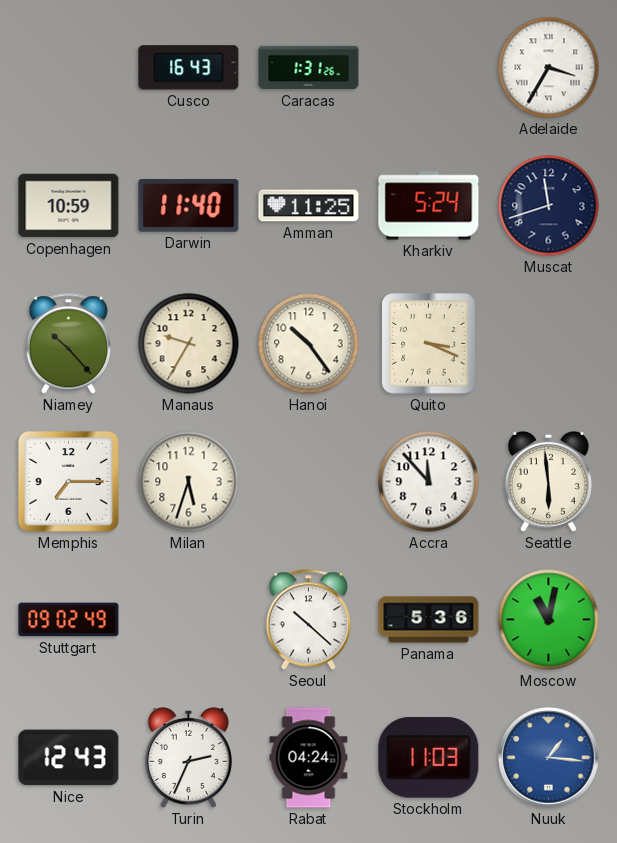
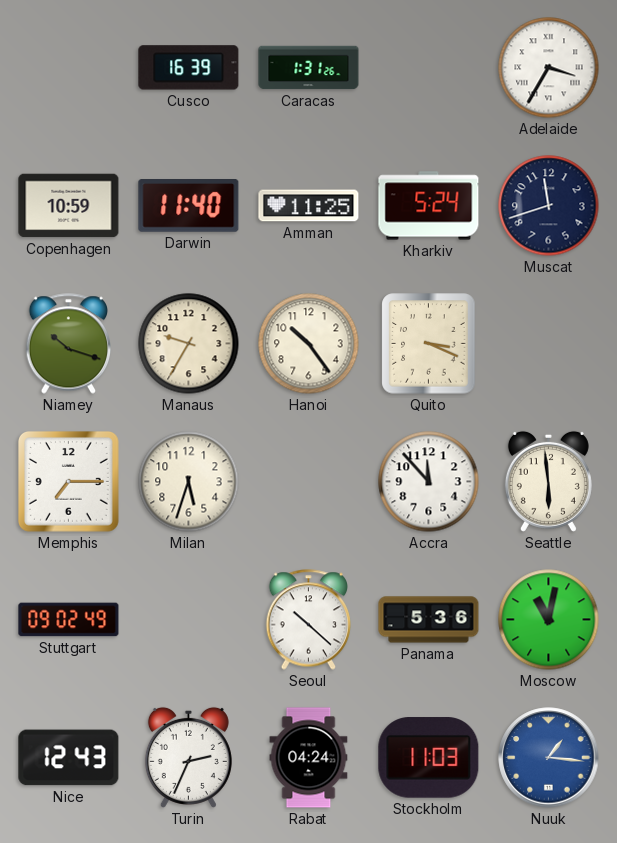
Cusco: 16:43 -> 16:39 (189, 68)
Niamey: 10:23 -> 10:18 (69, 344)
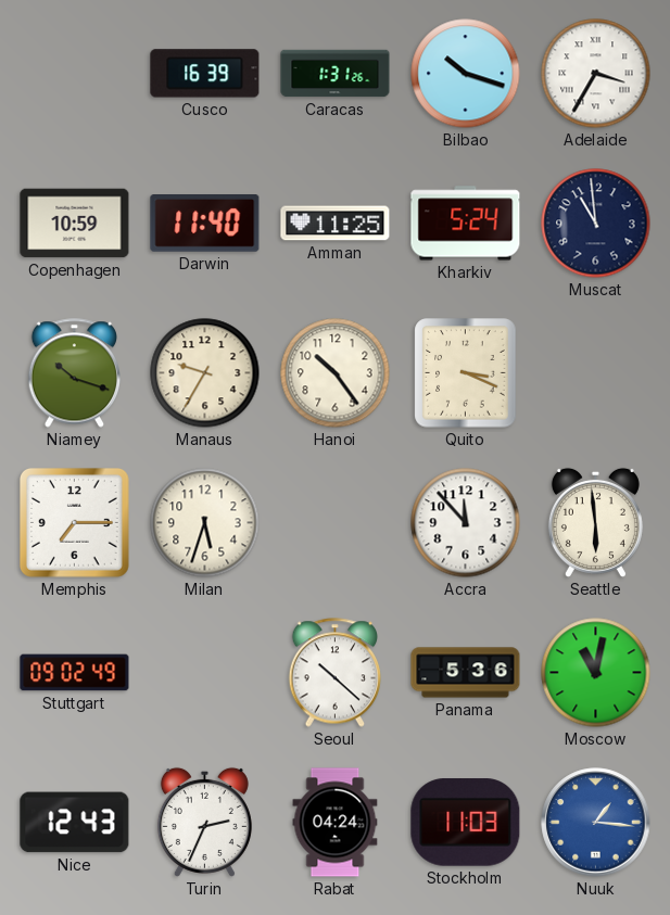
Bilbao: none -> 10:18 (466, 74)
Muscat: 11:42 -> 10:59 (596, 224)
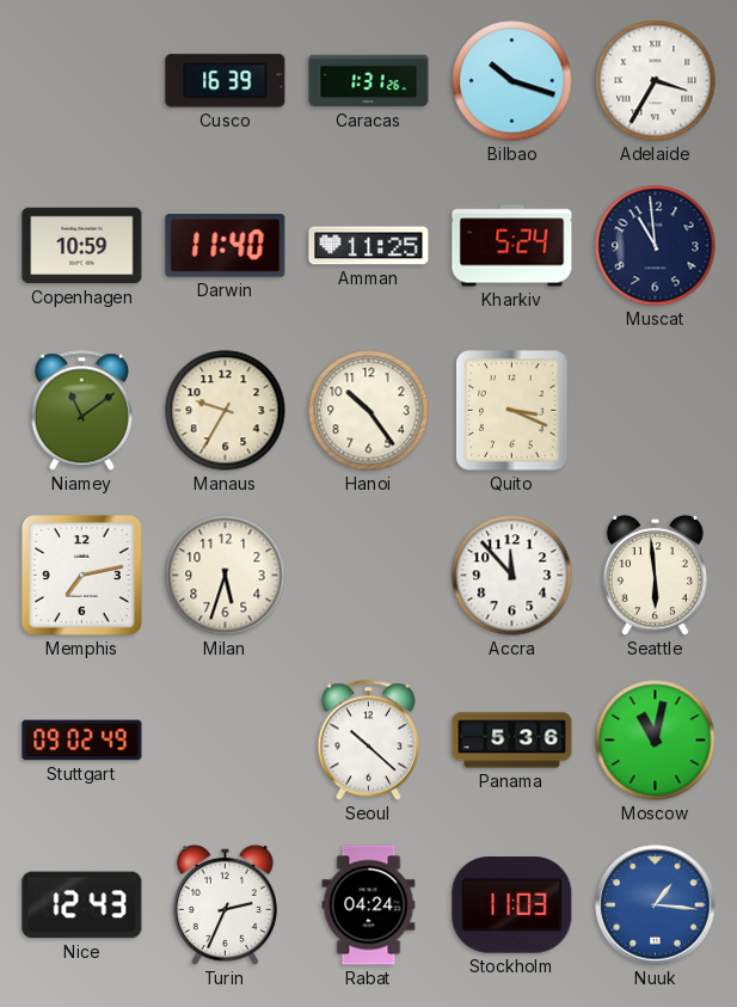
Niamey: 10:18 -> 11:09 (82, 411)
Memphis: 7:15 -> 7:13 (82, 576)
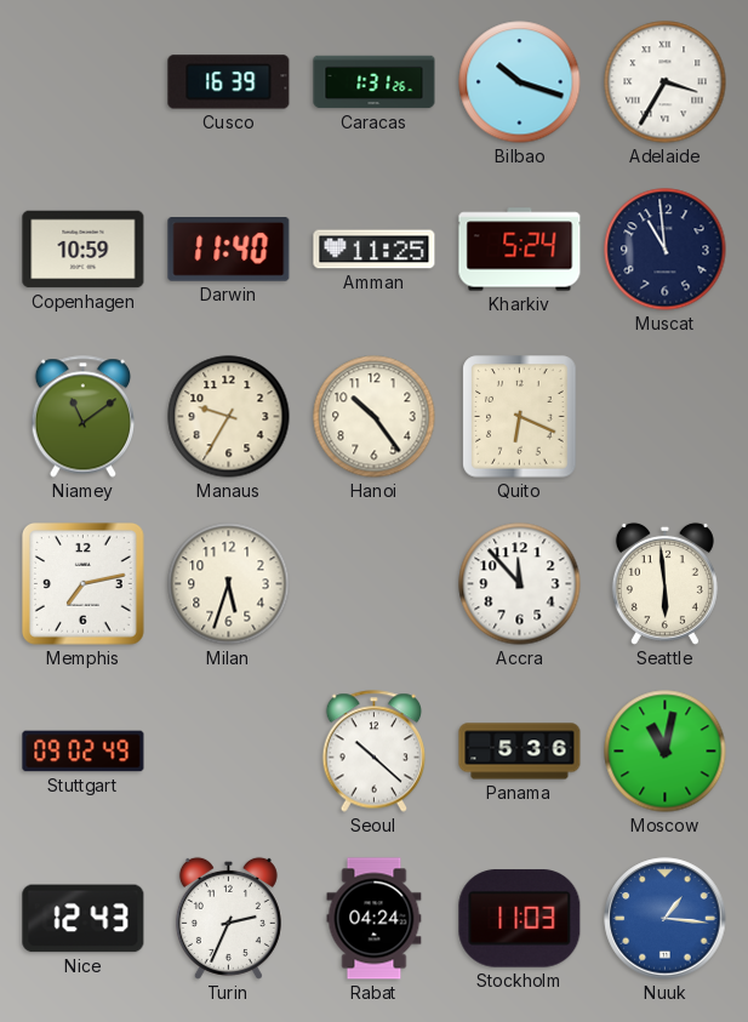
Quito: 3:19 -> 6:19 (520, 417)
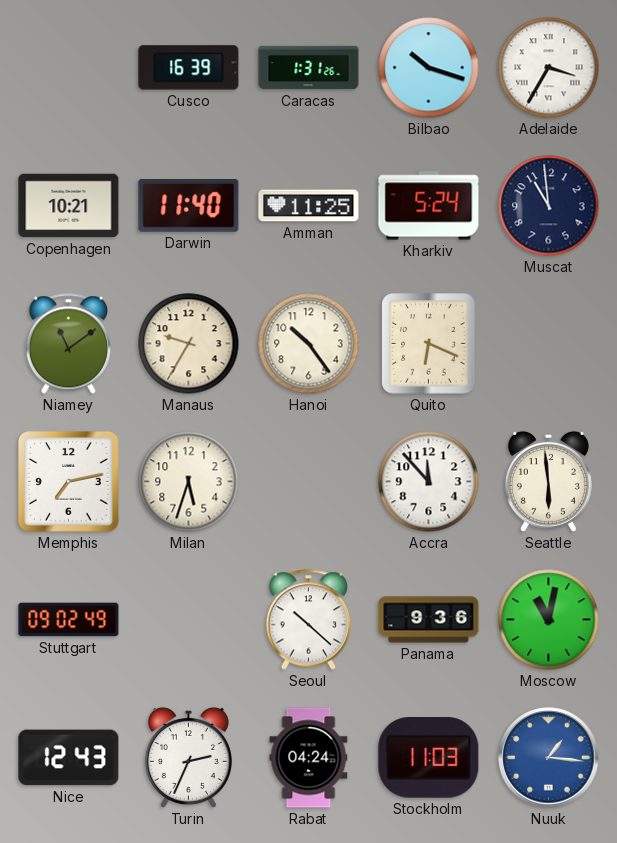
Copenhagen: 10:59 -> 10:21 (69, 206)
Panama: 5:36 -> 9:36 (429, 620)
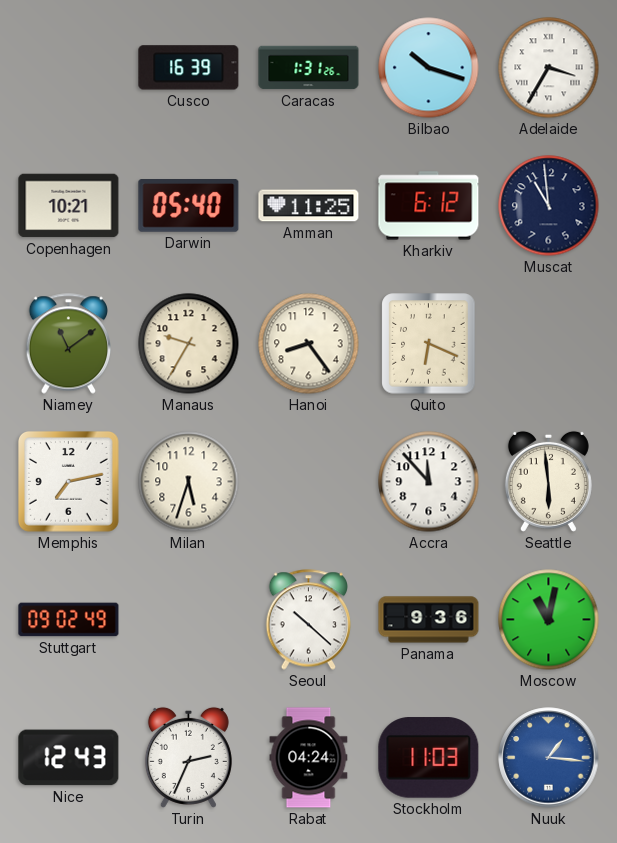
Darwin: 11:40 -> 05:40 (189, 206)
Kharkiv: 5:24 -> 6:12 (429, 206)
Hanoi: 10:24 -> 8:24 (309, 344)
